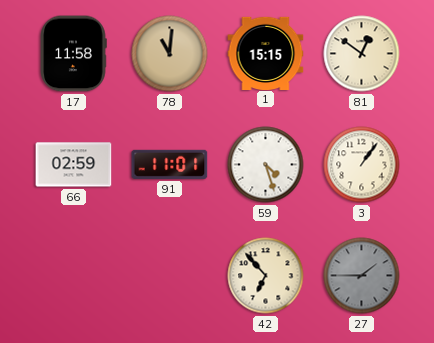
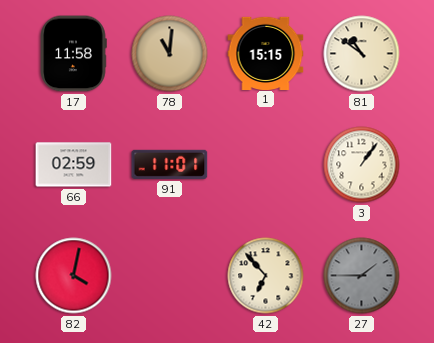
81: 12:51 -> 10:51 (362, 54)
59: 4:27 -> none (266, 165)
82: none -> 4:02 (74, 276)
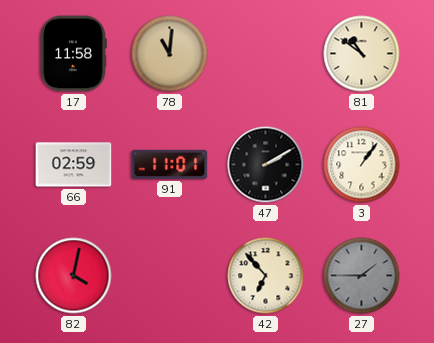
1: 15:15 -> none (266, 53)
47: none -> 2:10 (266, 165)
